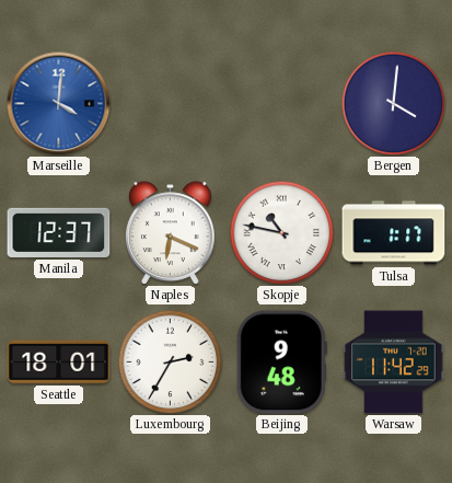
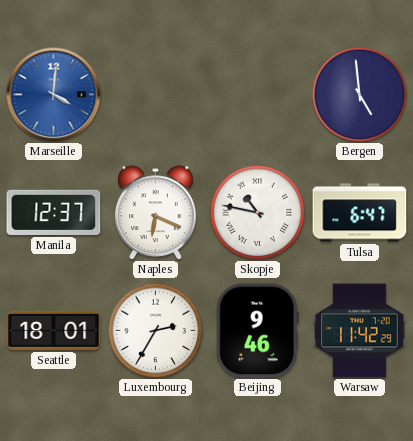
Bergen: 4:01 -> 4:59 (359, 94)
Tulsa: 1:17 -> 6:47 (360, 213)
Beijing: 9:48 -> 9:46 (257, 331)
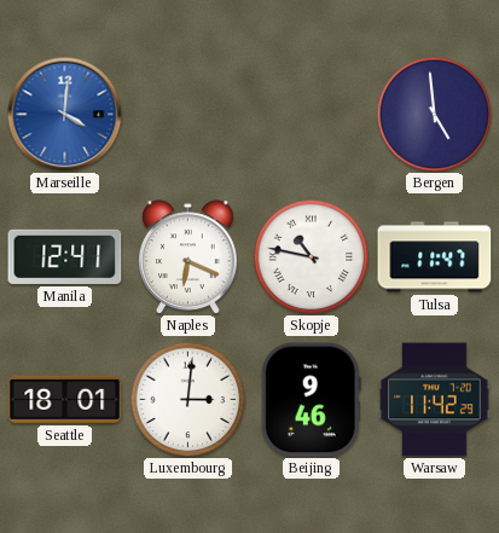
Manila: 12:37 -> 12:41 (65, 256)
Tulsa: 6:47 -> 11:47 (435, 257)
Luxembourg: 2:35 -> 3:01 (187, 399)
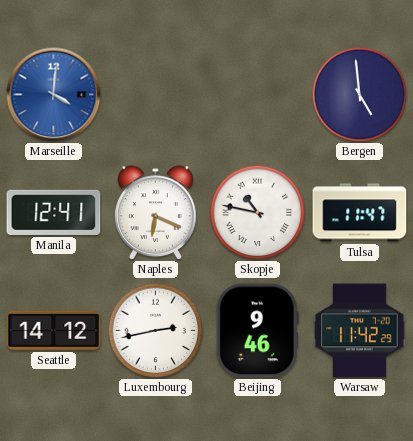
Seattle: 18:01 -> 14:12 (54, 330)
Luxembourg: 3:01 -> 2:43 (155, 330)
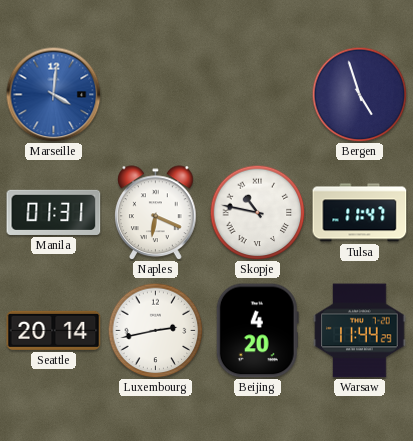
Bergen: 4:59 -> 4:57 (359, 94)
Manila: 12:41 -> 01:31 (54, 212)
Seattle: 14:12 -> 20:14 (54, 330)
Beijing: 9:46 -> 4:20 (257, 331)
Warsaw: 11:42 -> 11:44 (360, 331)
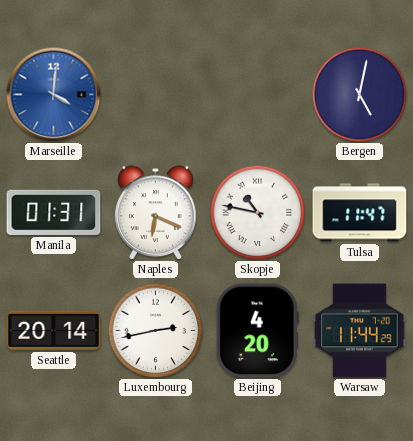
Bergen: 4:57 -> 5:02 (359, 94)
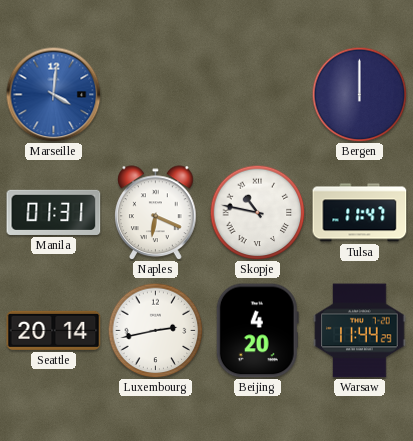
Bergen: 5:02 -> 12:00 (359, 94)
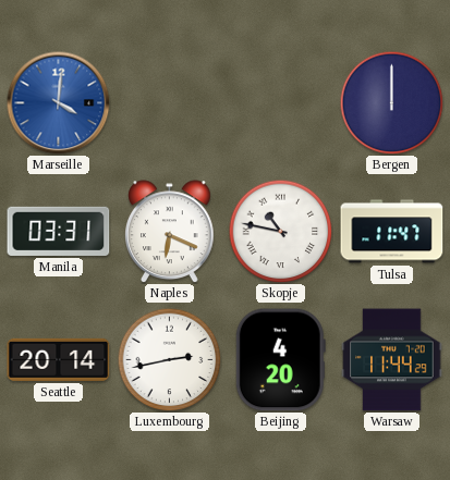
Manila: 01:31 -> 03:31 (59, 231)
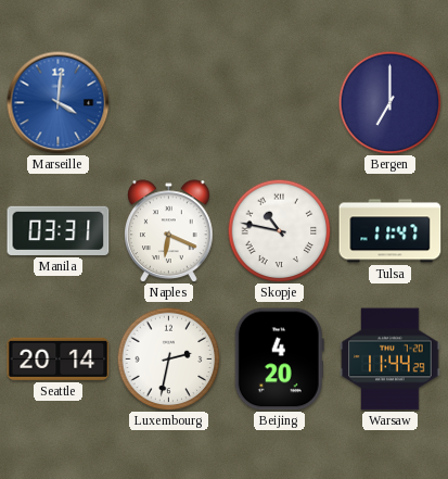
Bergen: 12:00 -> 7:00 (389, 102)
Luxembourg: 2:43 -> 2:32 (168, 358)
